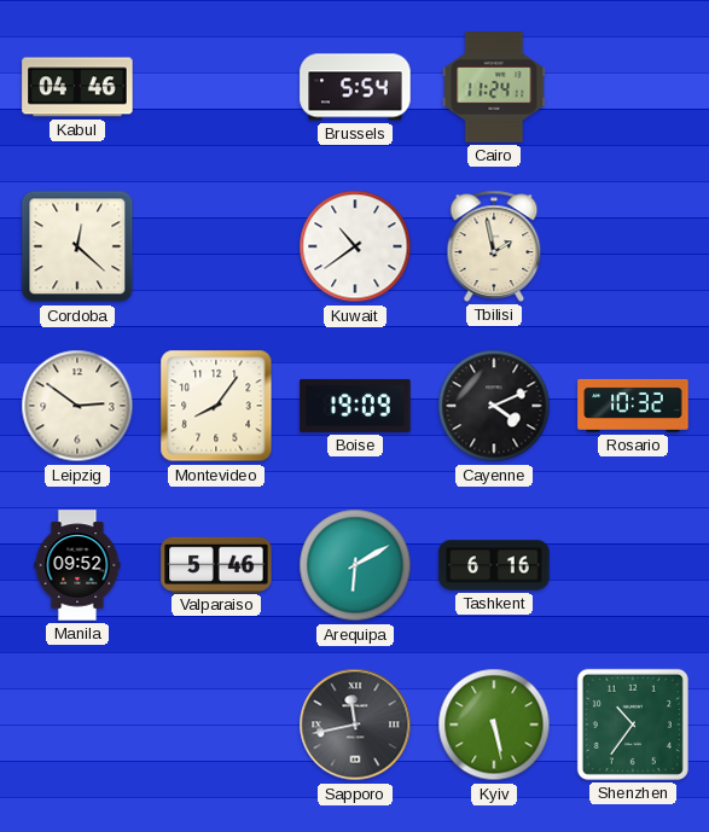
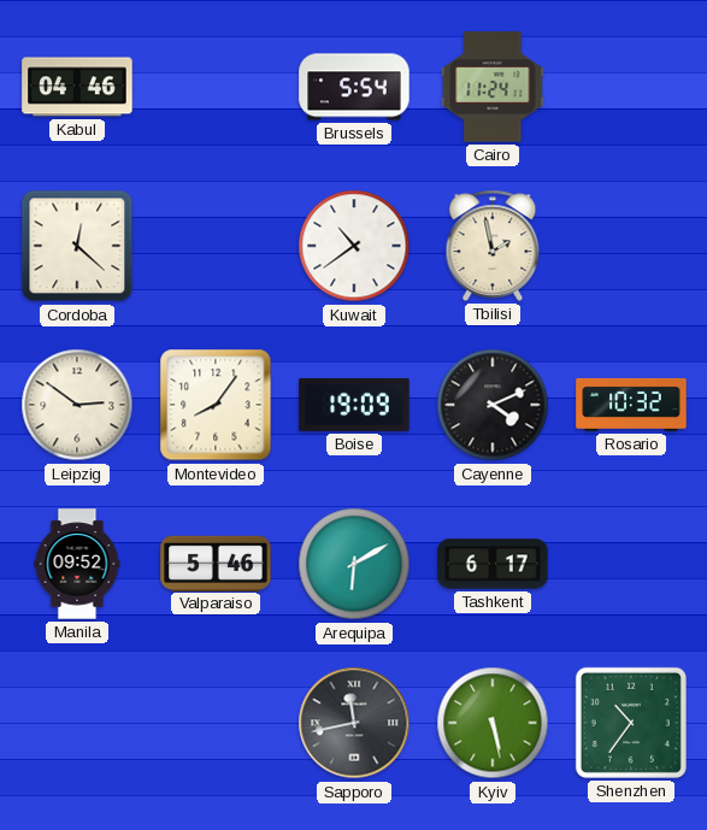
Tashkent: 6:16 -> 6:17 (493, 564)
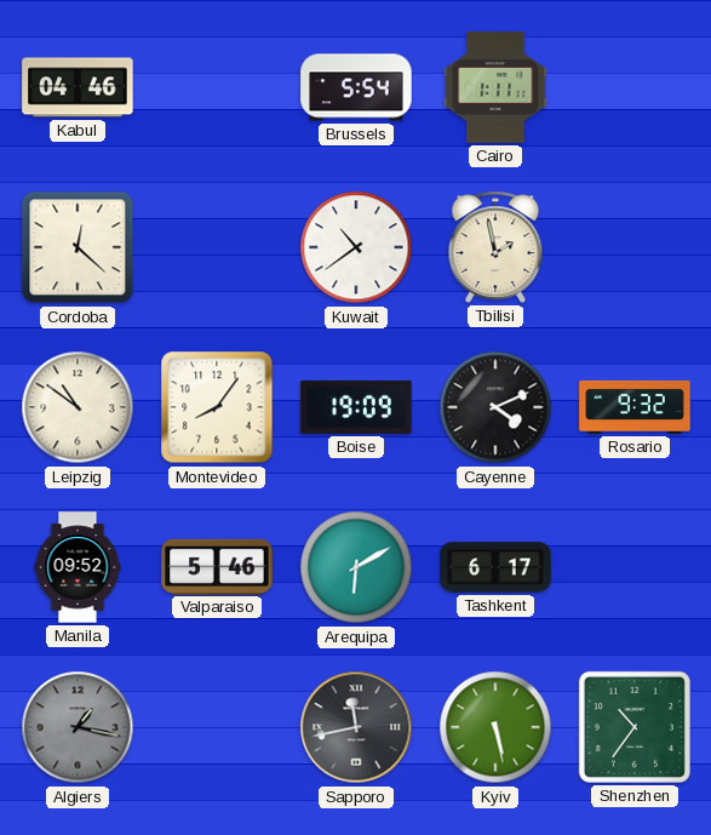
Cairo: 11:24 -> 1:11 (495, 87)
Leipzig: 2:51 -> 10:51 (78, 407)
Rosario: 10:32 -> 9:32 (635, 407)
Algiers: none -> 1:17 (78, 727)
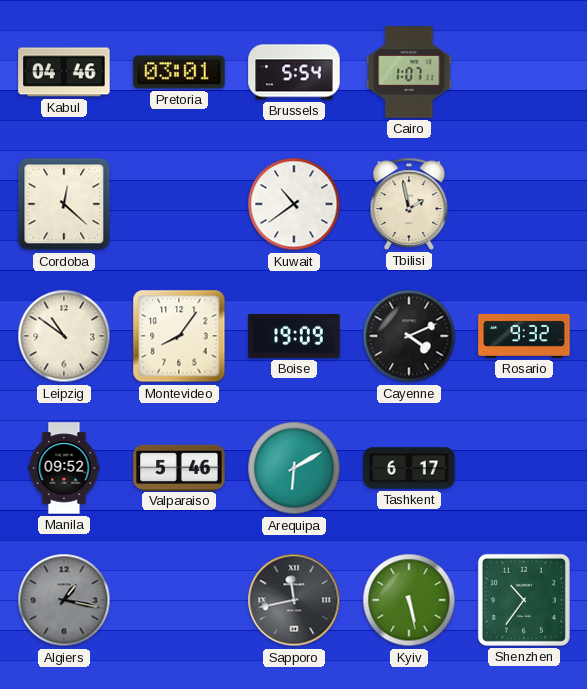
Pretoria: none -> 03:01 (179, 72)
Cairo: 1:11 -> 1:07 (409, 72)
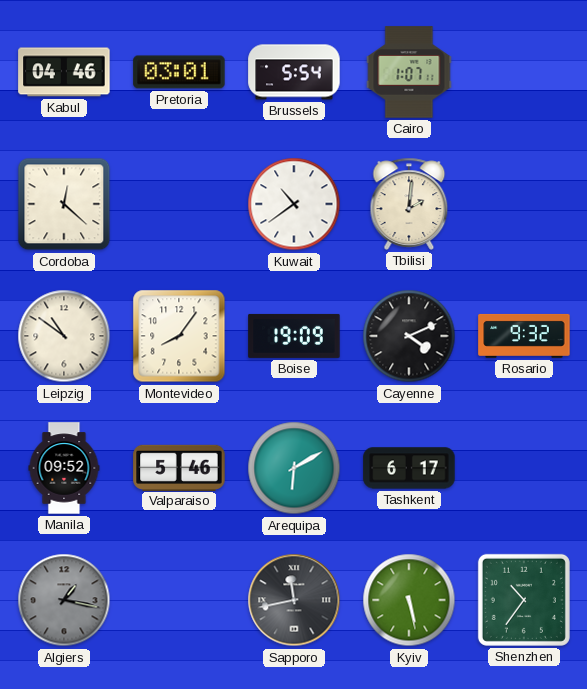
Tbilisi: 1:58 -> 2:01 (409, 204)
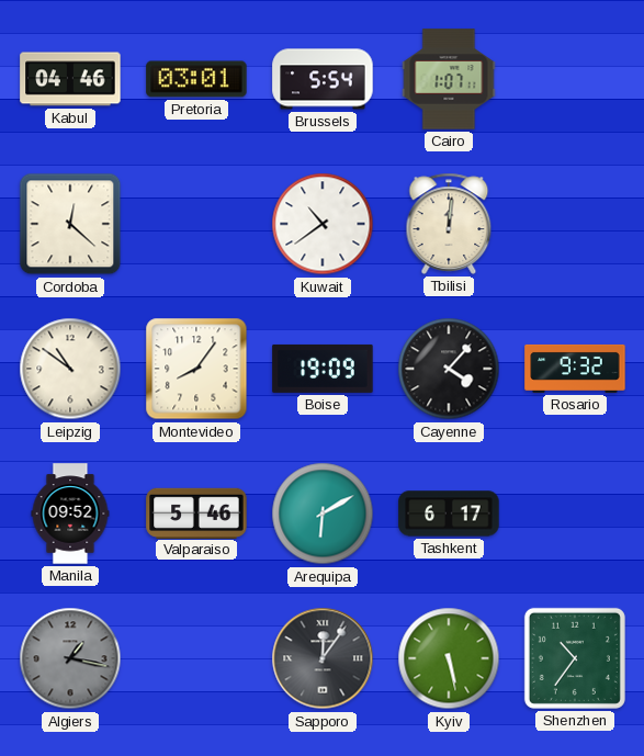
Tbilisi: 2:01 -> 12:01 (449, 224)
Cayenne: 4:11 -> 4:07 (449, 369)
Sapporo: 11:43 -> 12:06 (323, 658)
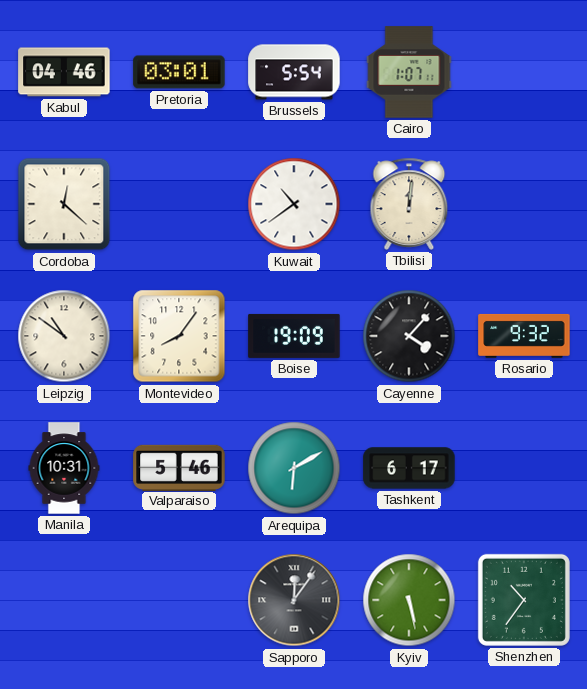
Manila: 09:52 -> 10:31 (64, 468)
Algiers: 1:17 -> none (70, 658)
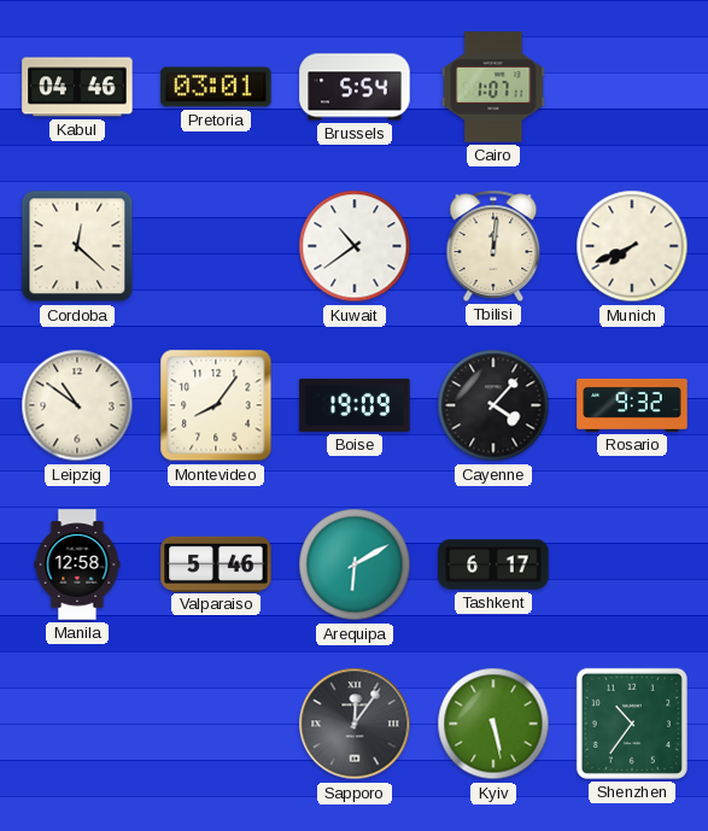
Munich: none -> 7:41 (632, 246)
Manila: 10:31 -> 12:58 (77, 564)
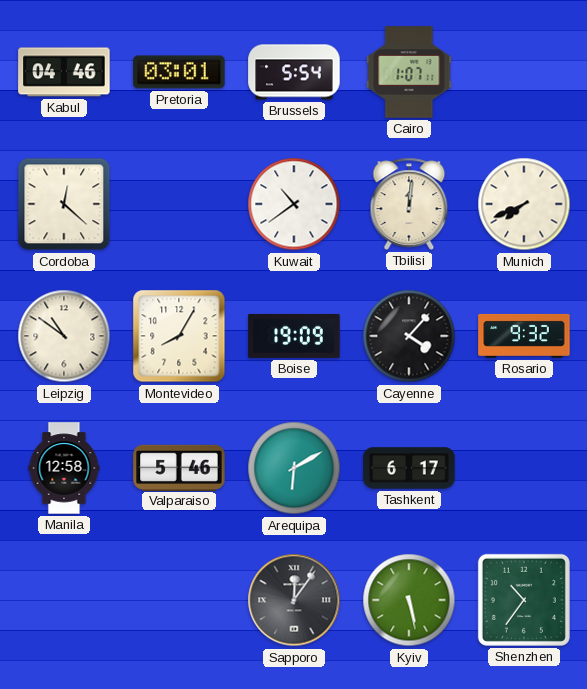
Montevideo: 8:06 -> 8:05 (179, 336)
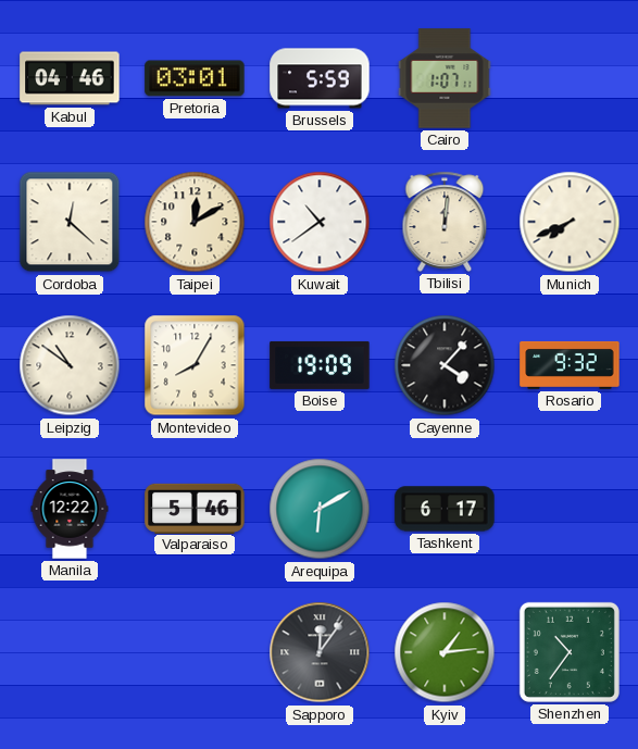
Brussels: 5:54 -> 5:59 (320, 78)
Taipei: none -> 12:10 (195, 222)
Manila: 12:58 -> 12:22 (70, 509)
Kyiv: 5:28 -> 1:14 (445, 652)
